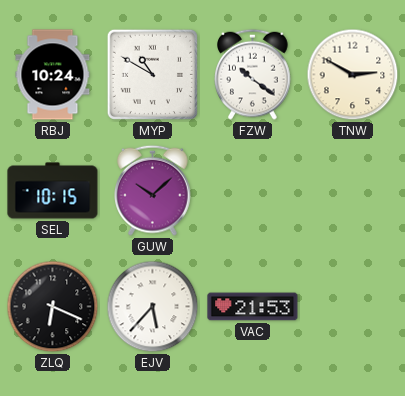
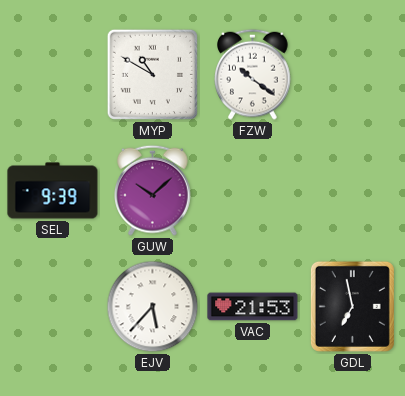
RBJ: 10:24 -> none (53, 75)
TNW: 2:50 -> none (353, 75)
SEL: 10:15 -> 9:39 (53, 191)
ZLQ: 6:19 -> none (53, 307)
GDL: none -> 6:58 (352, 306)
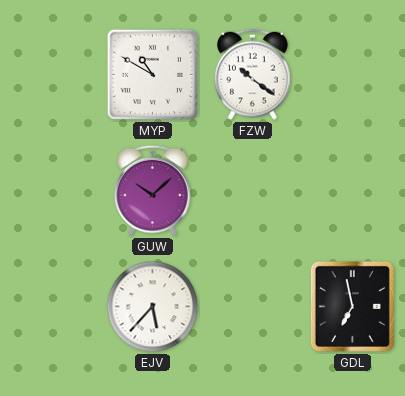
SEL: 9:39 -> none (53, 191)
VAC: 21:53 -> none (253, 307)
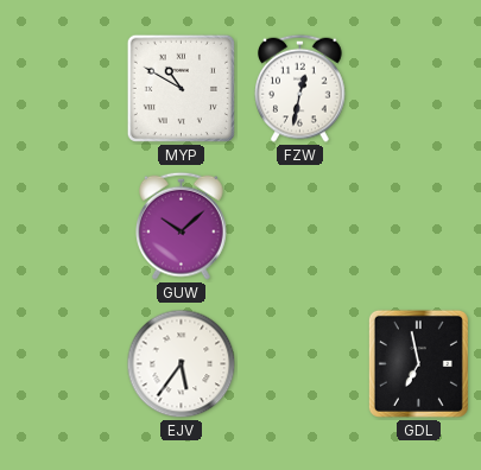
FZW: 10:21 -> 12:32 (300, 88)
EJV: 5:37 -> 5:36 (182, 364)
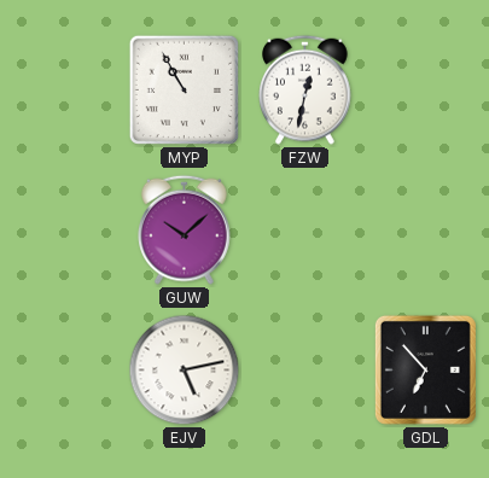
MYP: 10:50 -> 10:55 (184, 89)
EJV: 5:36 -> 5:13 (185, 371)
GDL: 6:58 -> 6:53 (425, 369)
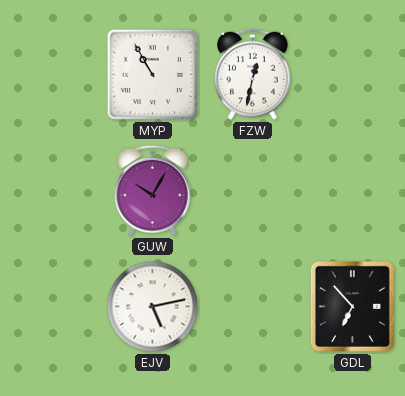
GUW: 10:08 -> 10:05 (153, 190)
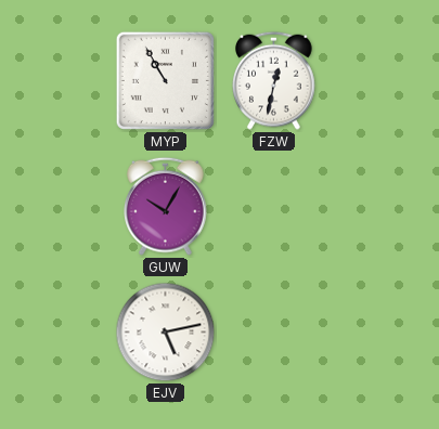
GDL: 6:53 -> none (352, 306)
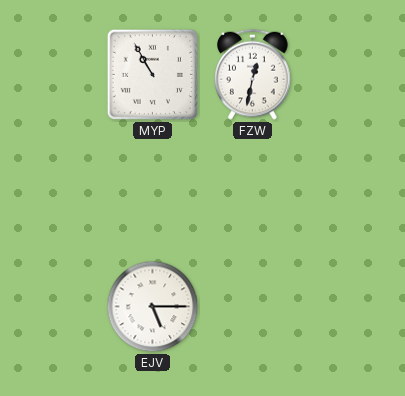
GUW: 10:05 -> none (166, 206)
EJV: 5:13 -> 5:15 (153, 307)
